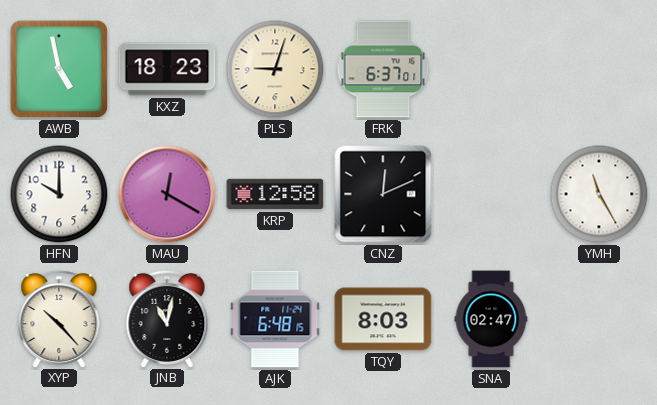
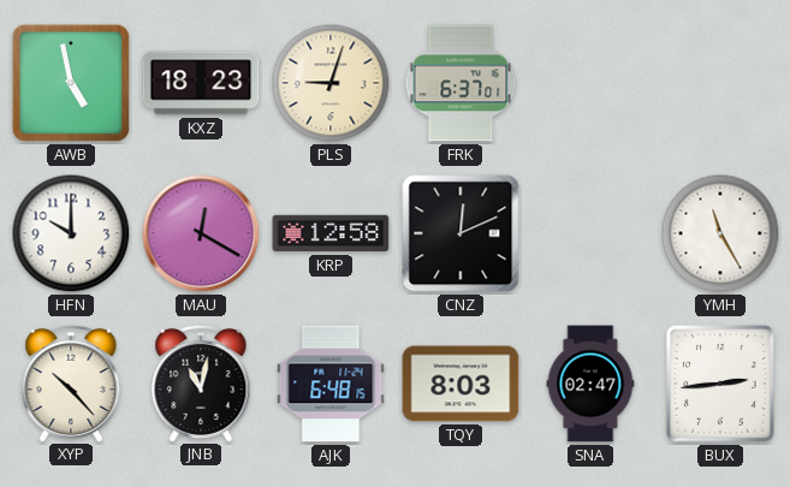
BUX: none -> 2:44 (720, 384)
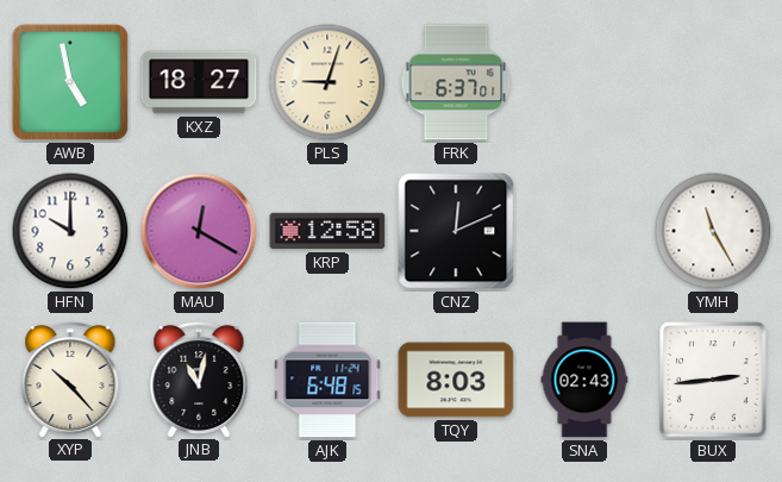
KXZ: 18:23 -> 18:27 (199, 82)
SNA: 02:47 -> 02:43 (584, 380)
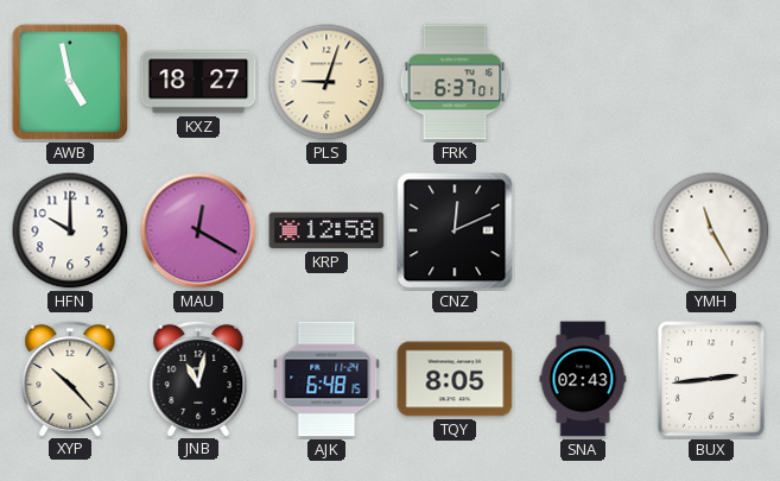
TQY: 8:03 -> 8:05 (455, 379)
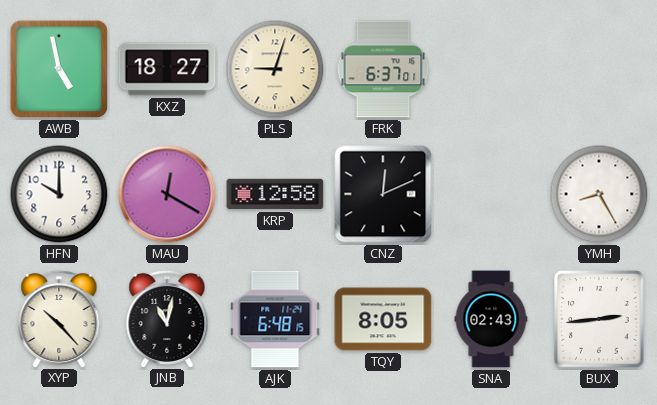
YMH: 11:25 -> 8:25 (599, 194)
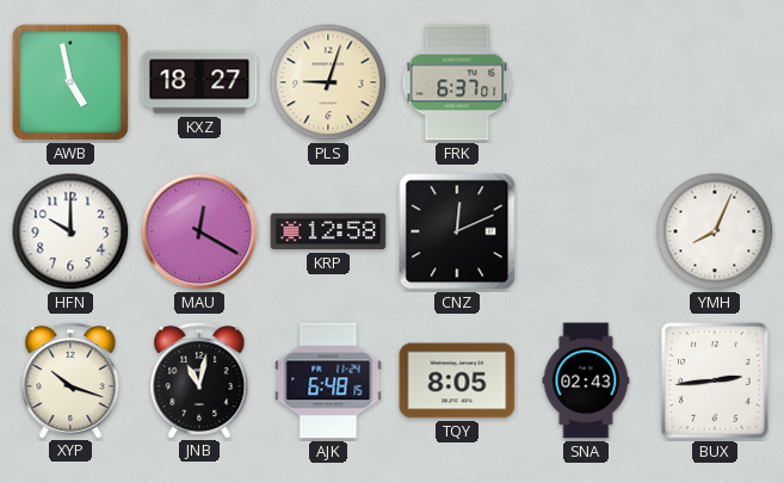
YMH: 8:25 -> 8:04 (715, 231)
XYP: 10:23 -> 10:18 (70, 379)
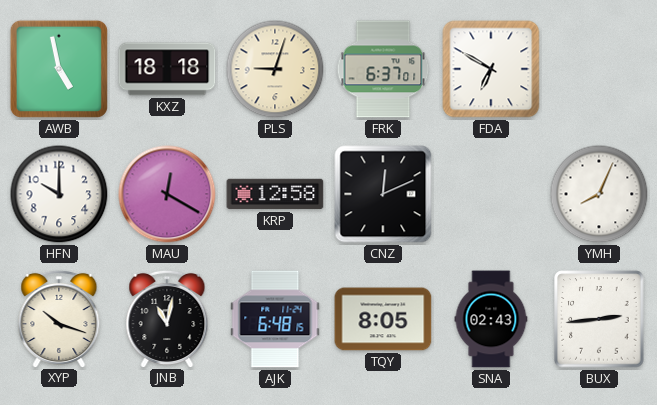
KXZ: 18:27 -> 18:18 (167, 69)
FDA: none -> 6:50 (491, 69)
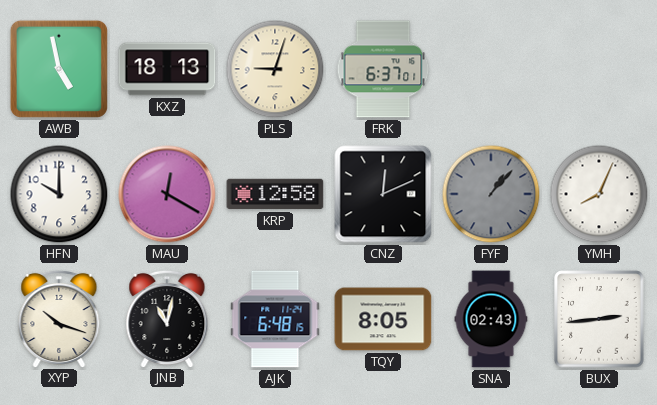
KXZ: 18:18 -> 18:13 (167, 69)
FDA: 6:50 -> none (491, 69)
FYF: none -> 1:07 (491, 194)
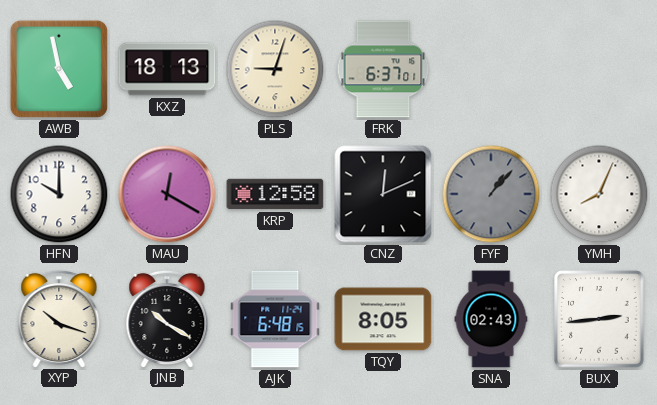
JNB: 11:02 -> 10:20 (167, 318)
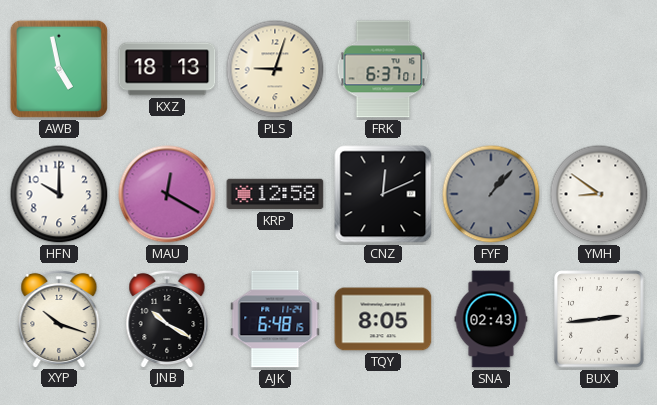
YMH: 8:04 -> 8:51 (599, 194)
